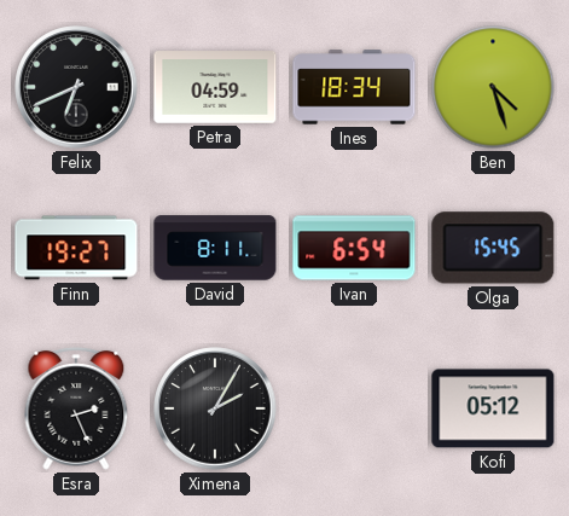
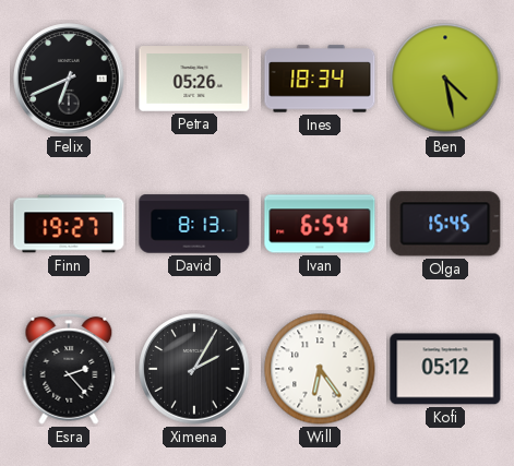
Petra: 04:59 -> 05:26 (194, 79)
Ben: 4:27 -> 4:28 (445, 79)
David: 8:11 -> 8:13 (194, 224)
Esra: 2:26 -> 2:23 (69, 369)
Will: none -> 6:24 (320, 369)
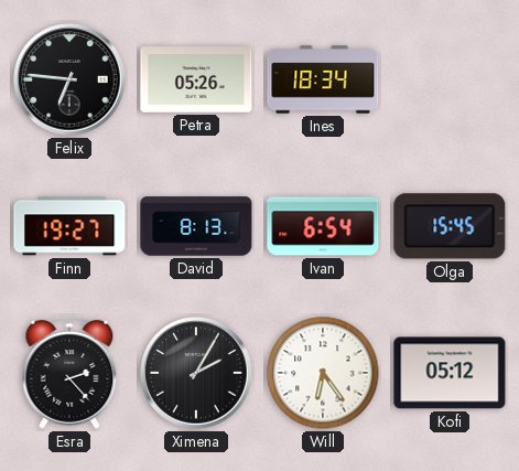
Felix: 6:41 -> 6:46 (69, 79)
Ben: 4:28 -> none (445, 79)
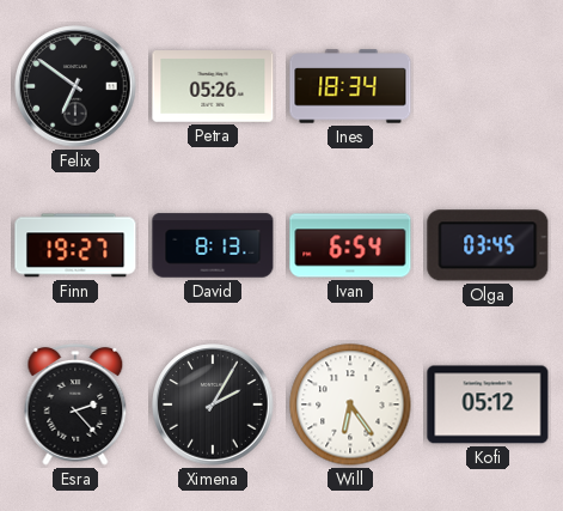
Felix: 6:46 -> 6:51 (75, 86)
Olga: 15:45 -> 03:45 (488, 245)
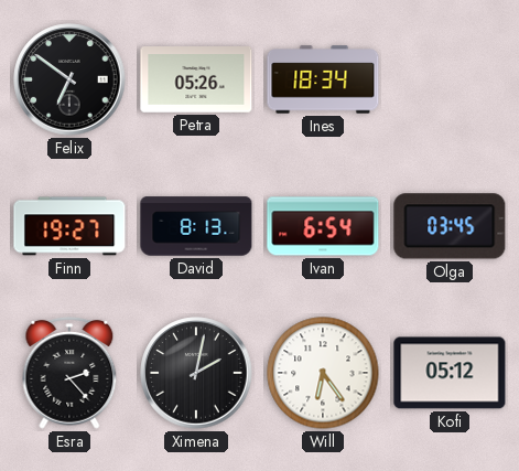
Ximena: 2:05 -> 2:02 (196, 373)
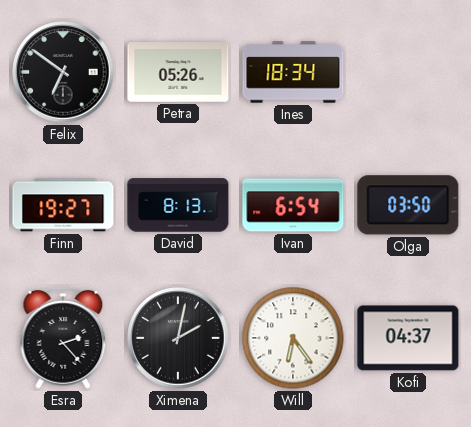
Olga: 03:45 -> 03:50 (408, 205)
Kofi: 05:12 -> 04:37 (408, 338)
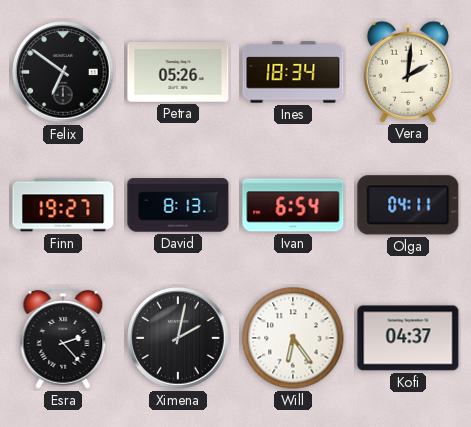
Vera: none -> 2:01 (408, 71)
Olga: 03:50 -> 04:11 (408, 205)
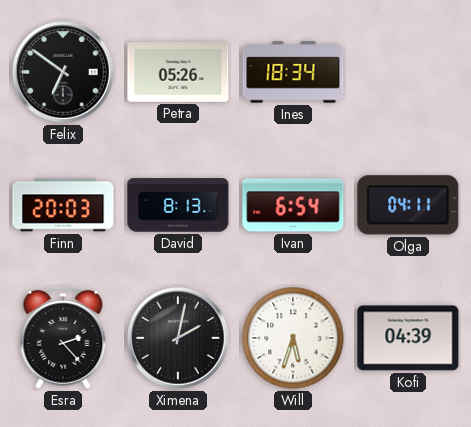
Vera: 2:01 -> none (408, 71)
Finn: 19:27 -> 20:03 (63, 205)
Will: 6:24 -> 5:33 (293, 338)
Kofi: 04:37 -> 04:39 (408, 338)
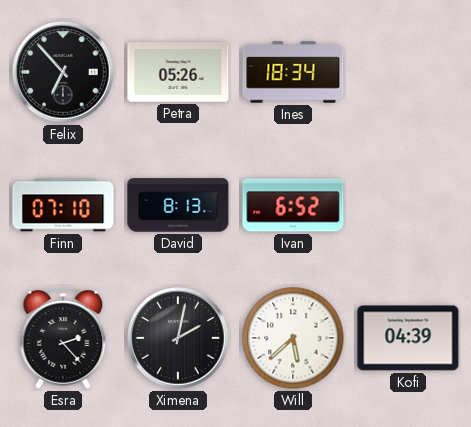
Felix: 6:51 -> 6:53 (63, 72)
Finn: 20:03 -> 07:10 (63, 205)
Ivan: 6:54 -> 6:52 (293, 205)
Olga: 04:11 -> none (408, 205)
Will: 5:33 -> 5:38 (293, 338)
